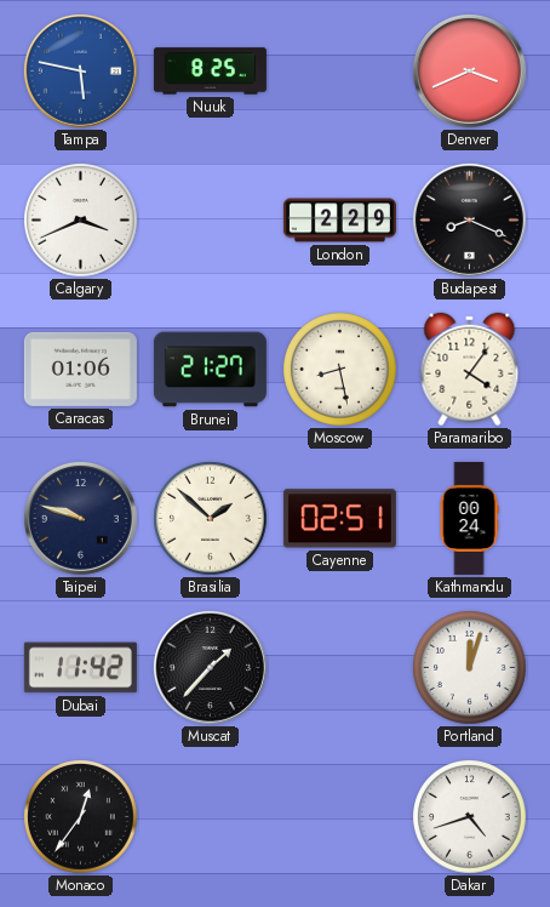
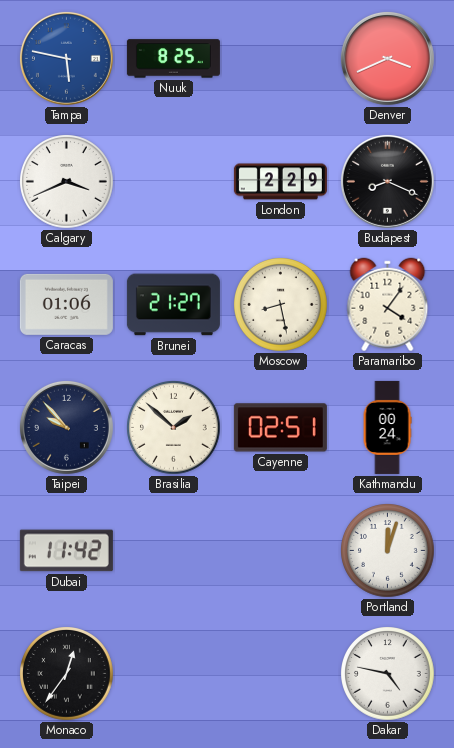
Taipei: 9:48 -> 9:53 (66, 427)
Muscat: 1:37 -> none (210, 667)
Dakar: 4:42 -> 4:47 (388, 674)
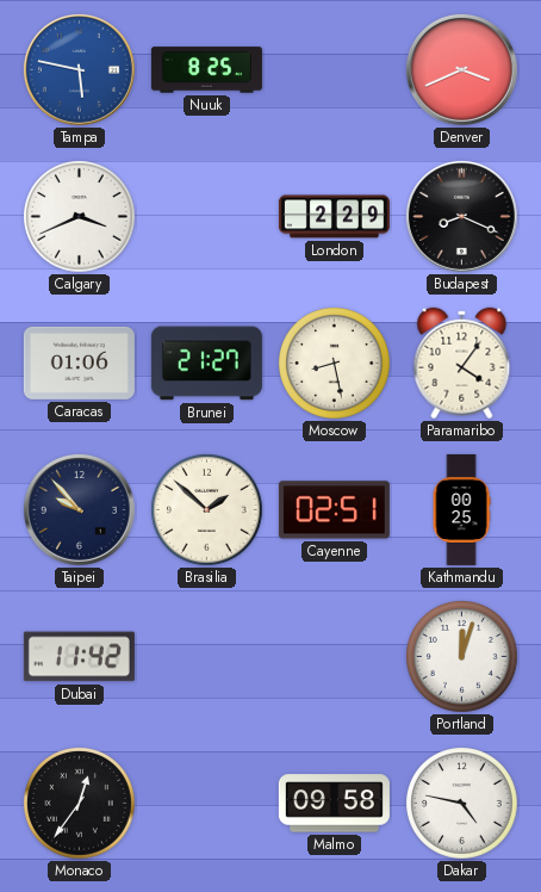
Kathmandu: 00:24 -> 00:25 (461, 509)
Malmo: none -> 09:58 (334, 804)
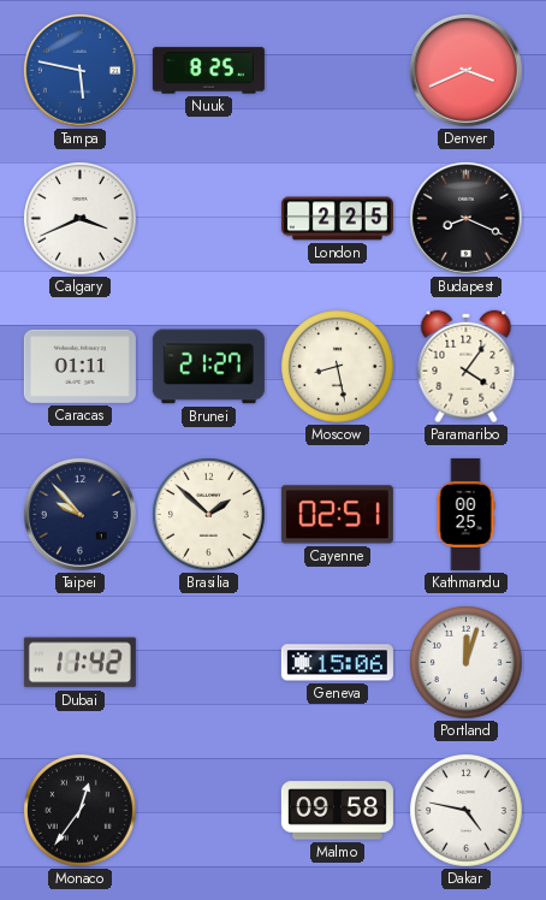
London: 2:29 -> 2:25 (337, 219)
Caracas: 01:06 -> 01:11 (79, 366)
Geneva: none -> 15:06 (337, 663)
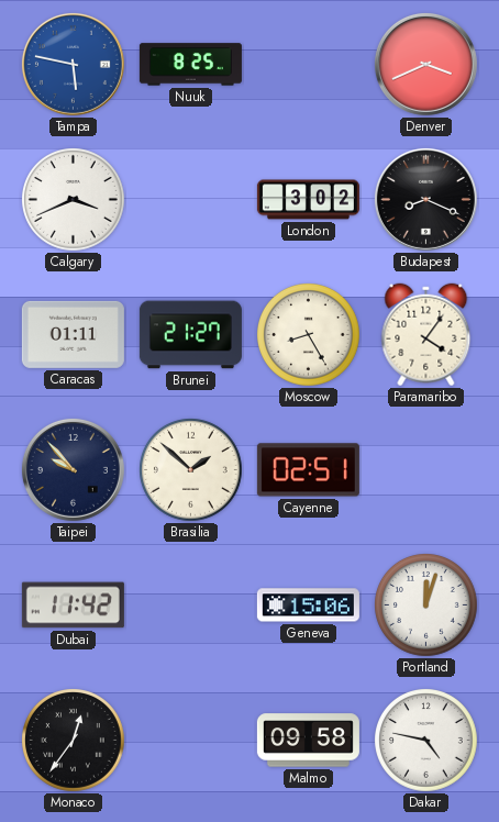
London: 2:25 -> 3:02 (308, 200)
Moscow: 8:28 -> 8:25 (309, 335)
Kathmandu: 00:25 -> none (465, 514)
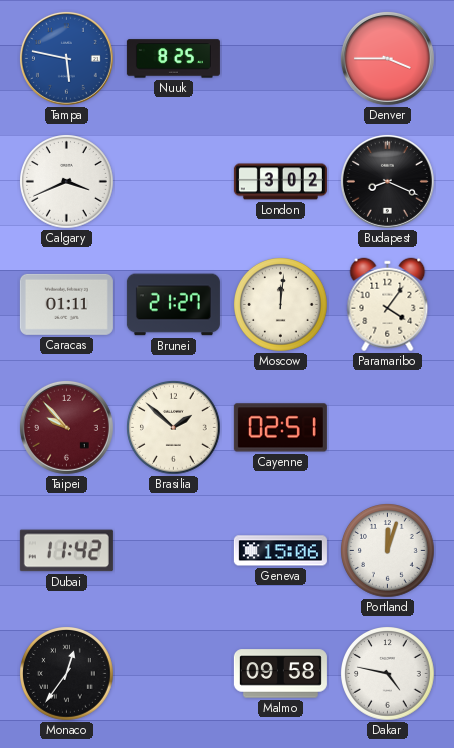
Denver: 3:41 -> 3:45 (387, 58)
Moscow: 8:25 -> 12:01 (281, 305)
Taipei dial: navy -> burgundy (66, 427)
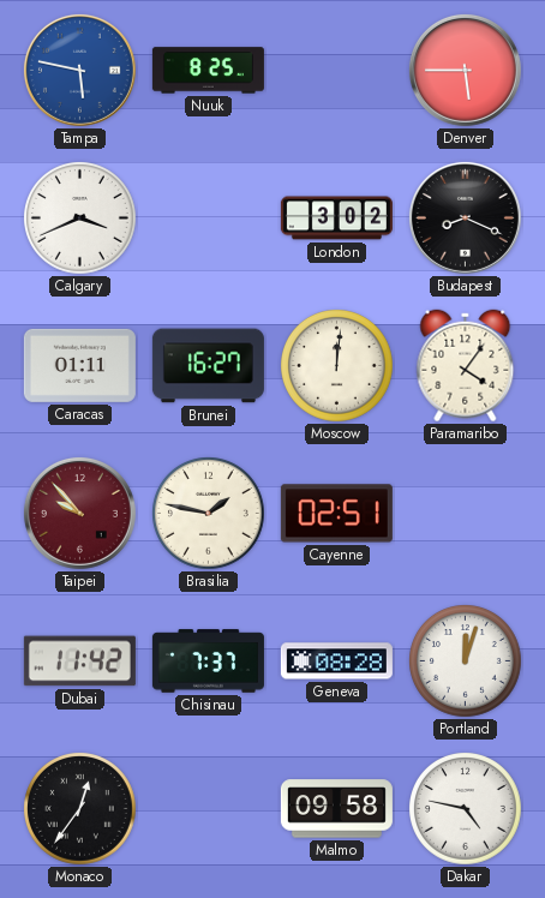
Denver: 3:45 -> 5:45 (465, 70)
Brunei: 21:27 -> 16:27 (208, 366)
Brasilia: 1:52 -> 1:47 (209, 514)
Chisinau: none -> 7:37 (208, 661)
Geneva: 15:06 -> 08:28 (336, 661)
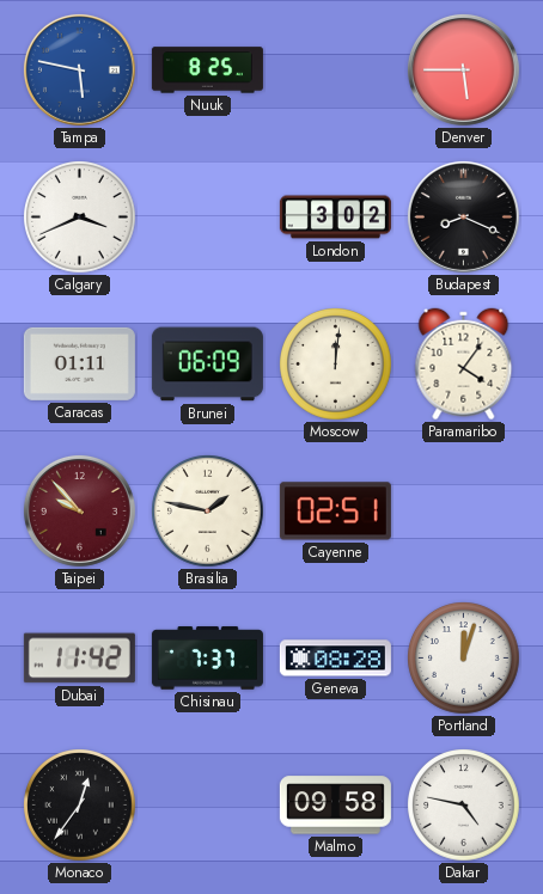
Brunei: 16:27 -> 06:09 (207, 365)
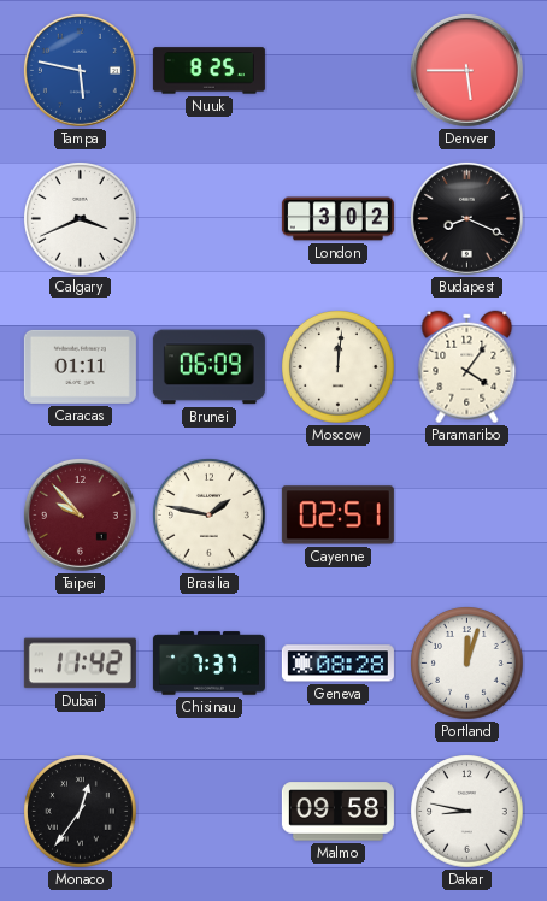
Dakar: 4:47 -> 8:47 (467, 812)
